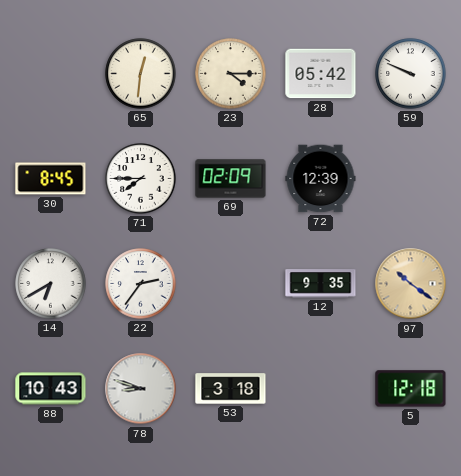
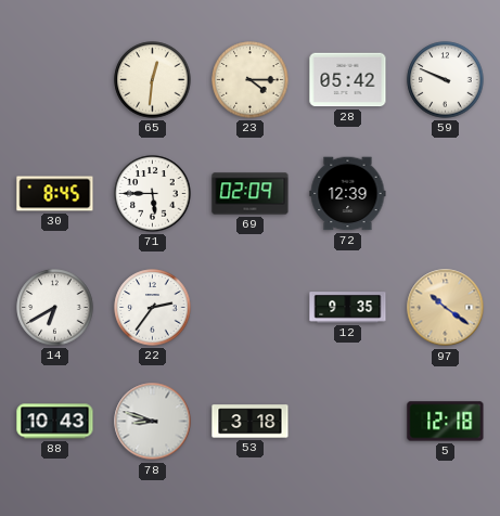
71: 7:45 -> 5:45 (153, 194)
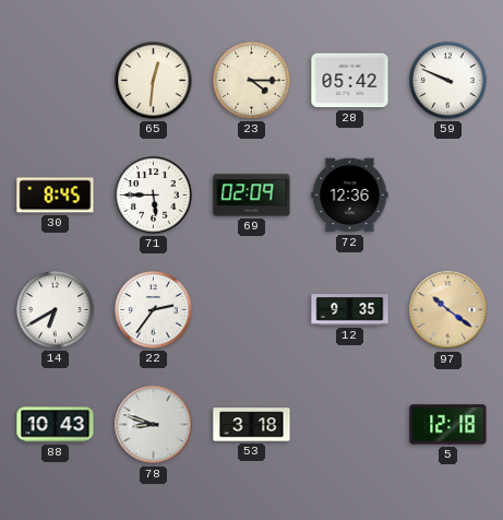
72: 12:39 -> 12:36 (350, 196)
